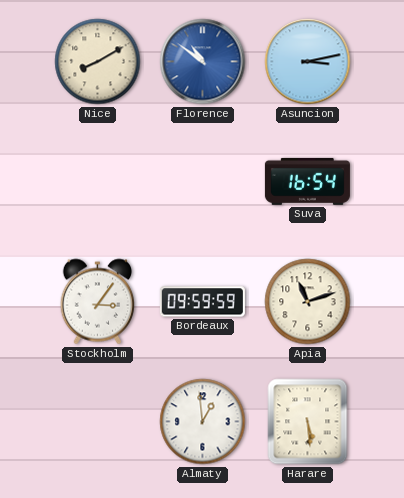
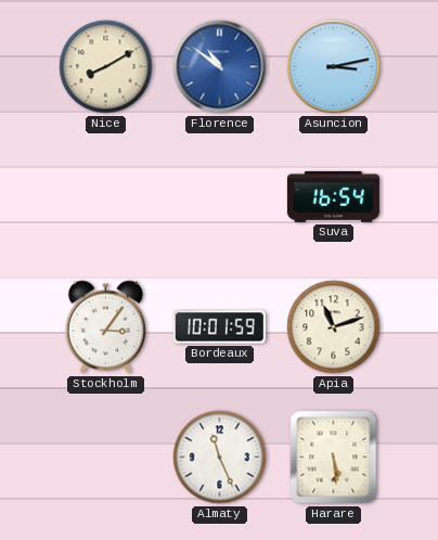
Bordeaux: 09:59 -> 10:01 (219, 327)
Almaty: 12:59 -> 11:26 (220, 458)
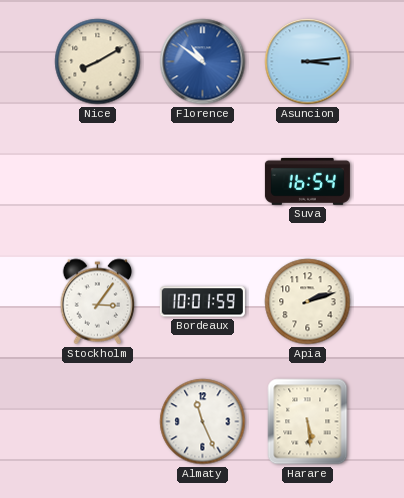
Asuncion: 3:13 -> 3:14 (308, 62)
Apia: 11:12 -> 2:12 (308, 302)
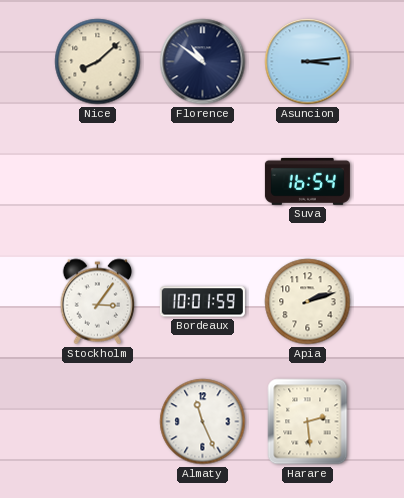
Nice: 8:10 -> 8:08 (98, 62)
Florence dial: blue -> navy (203, 62)
Harare: 5:29 -> 2:29 (308, 422)
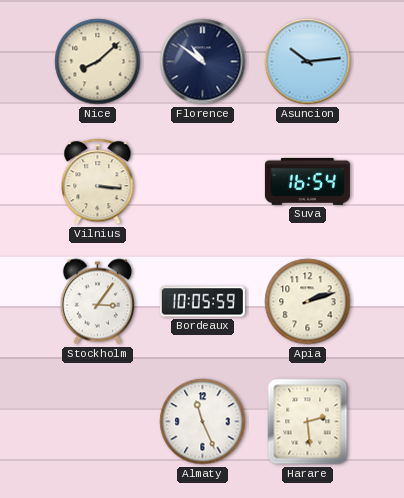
Asuncion: 3:14 -> 10:14 (308, 62)
Vilnius: none -> 3:16 (98, 182)
Bordeaux: 10:01 -> 10:05 (202, 302)
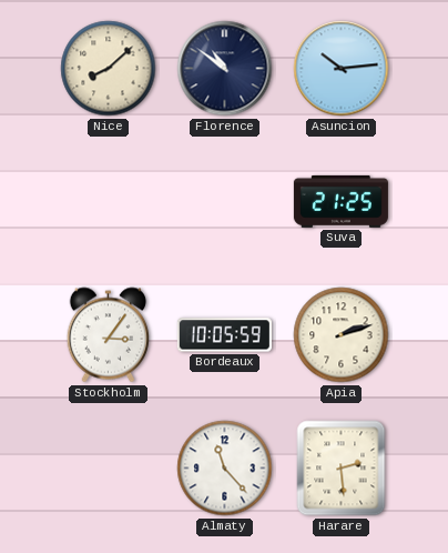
Vilnius: 3:16 -> none (98, 182)
Suva: 16:54 -> 21:25 (340, 201)
Almaty: 11:26 -> 11:23 (225, 469)
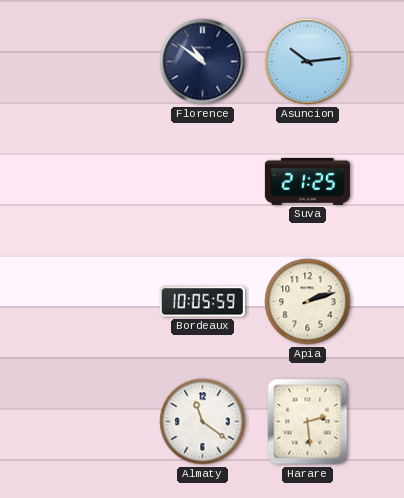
Nice: 8:08 -> none (109, 69)
Stockholm: 3:06 -> none (108, 335)
Almaty: 11:23 -> 11:21 (203, 422)
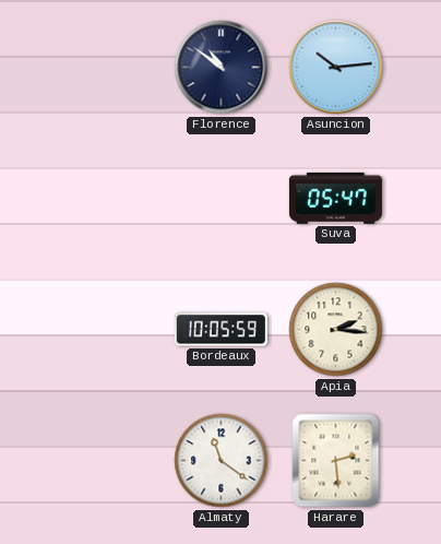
Suva: 21:25 -> 05:47 (335, 198)
Apia: 2:12 -> 2:16 (336, 330)
